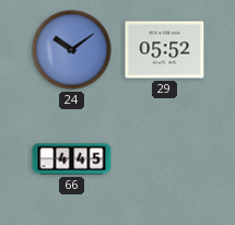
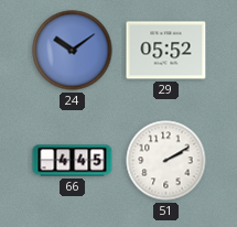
51: none -> 2:10 (166, 161)
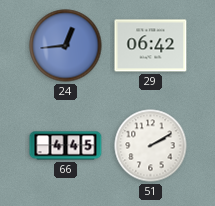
24: 10:09 -> 12:44 (66, 46)
29: 05:52 -> 06:42 (151, 46)
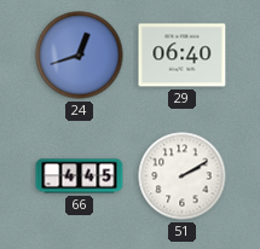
24: 12:44 -> 12:42 (80, 56)
29: 06:42 -> 06:40 (183, 56)
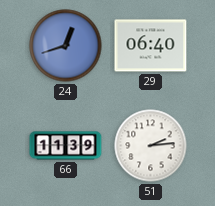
66: 4:45 -> 11:39 (66, 146)
51: 2:10 -> 2:14 (151, 146)
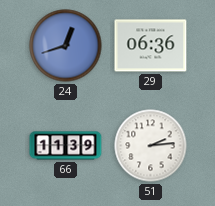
29: 06:40 -> 06:36 (151, 46)
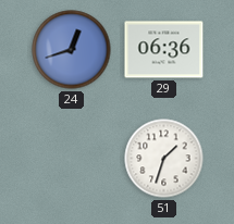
66: 11:39 -> none (66, 146)
51: 2:14 -> 1:33 (164, 159)
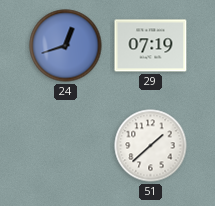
29: 06:36 -> 07:19 (151, 46)
51: 1:33 -> 1:38 (151, 146)
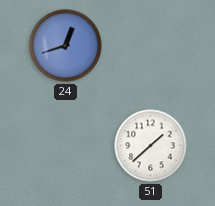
29: 07:19 -> none (151, 46)
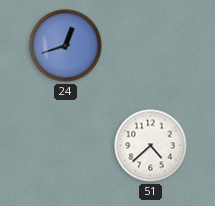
51: 1:38 -> 4:38 (151, 146)
